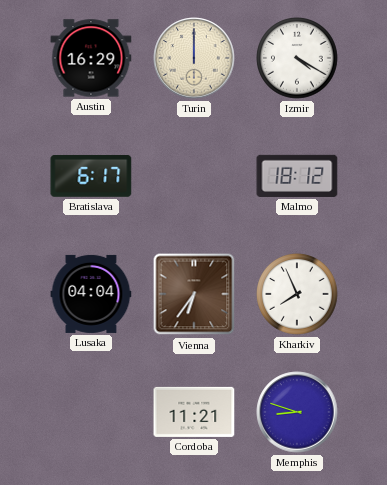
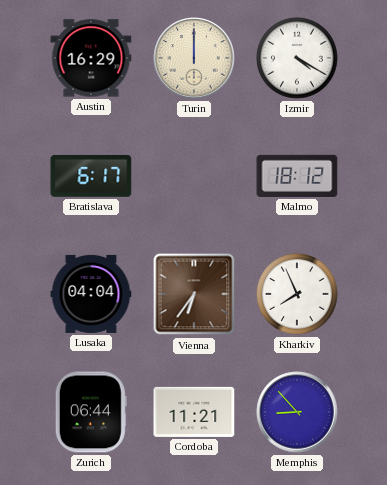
Zurich: none -> 06:44 (91, 412)
Memphis: 8:48 -> 8:53 (297, 412)
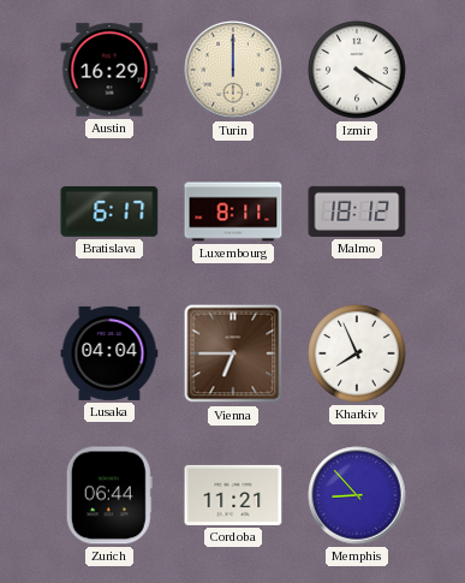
Luxembourg: none -> 8:11 (233, 212)
Vienna: 6:36 -> 6:45 (233, 353)
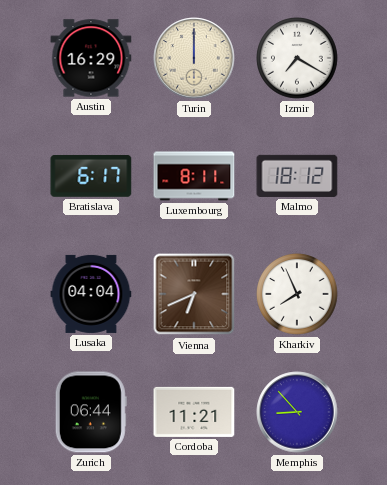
Izmir: 4:20 -> 7:20 (297, 58)
Vienna: 6:45 -> 6:41 (194, 294)
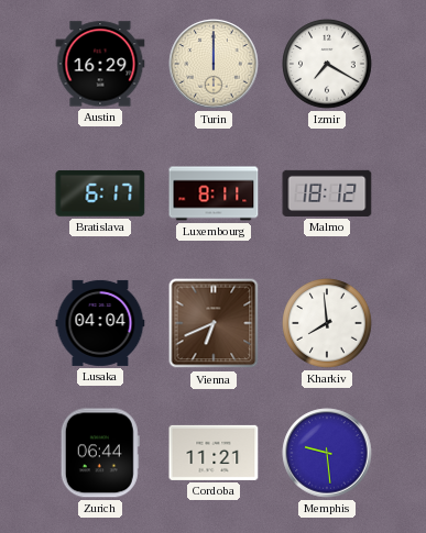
Kharkiv: 7:56 -> 7:59 (327, 323)
Memphis: 8:53 -> 9:29 (327, 453)
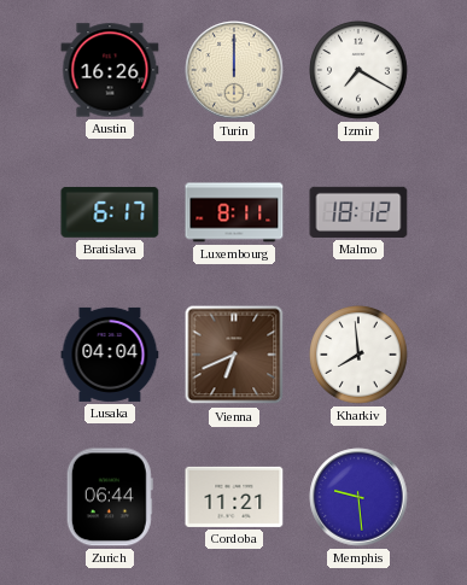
Austin: 16:29 -> 16:26 (110, 70)
